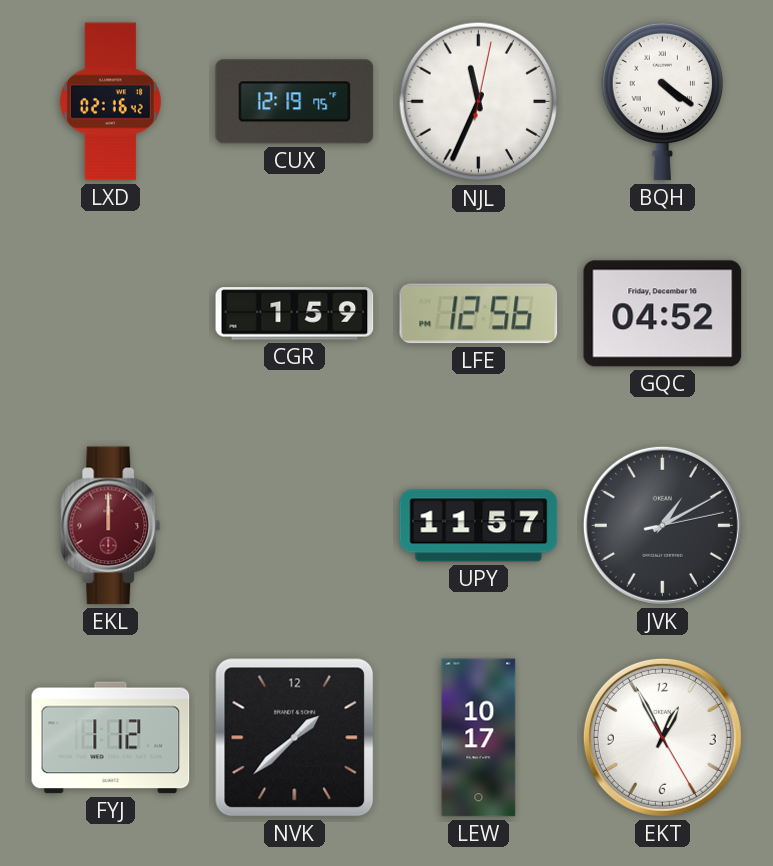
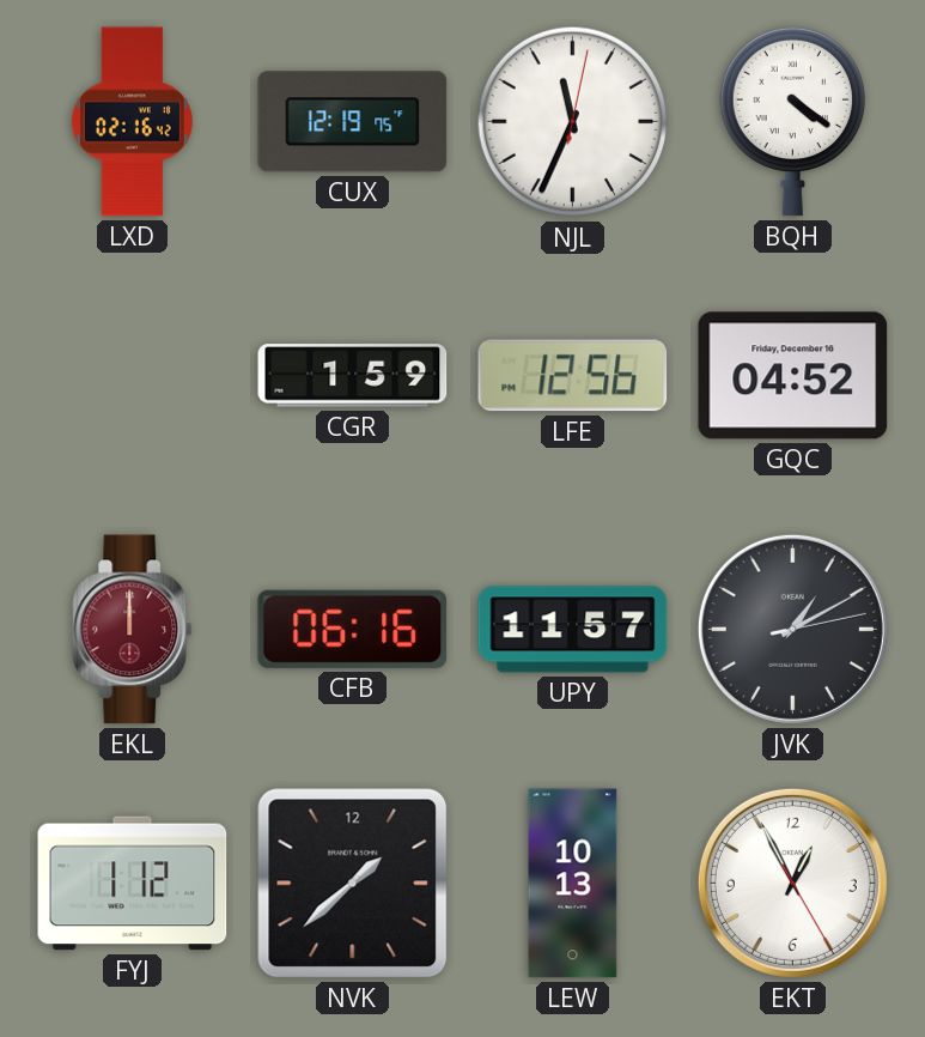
CFB: none -> 06:16 (353, 629)
LEW: 10:17 -> 10:13 (573, 884)
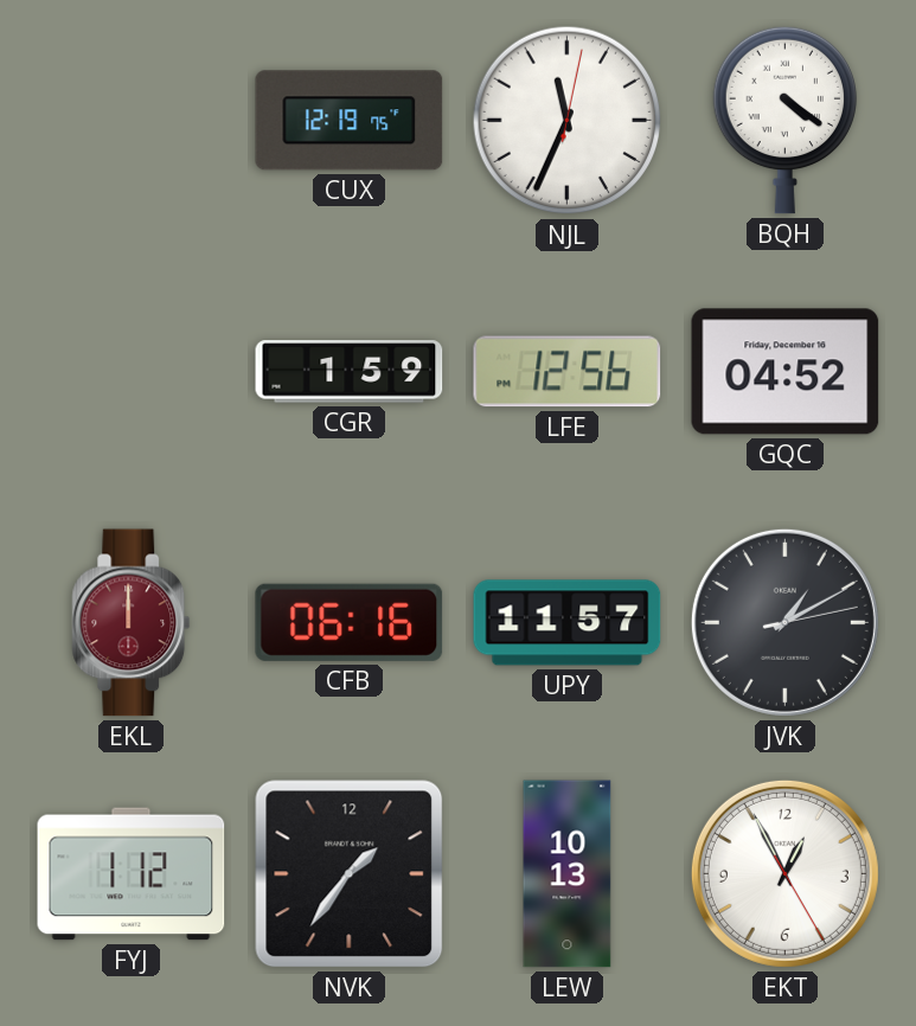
LXD: 02:16 -> none (132, 122)
NVK: 1:38 -> 1:36 (350, 874)
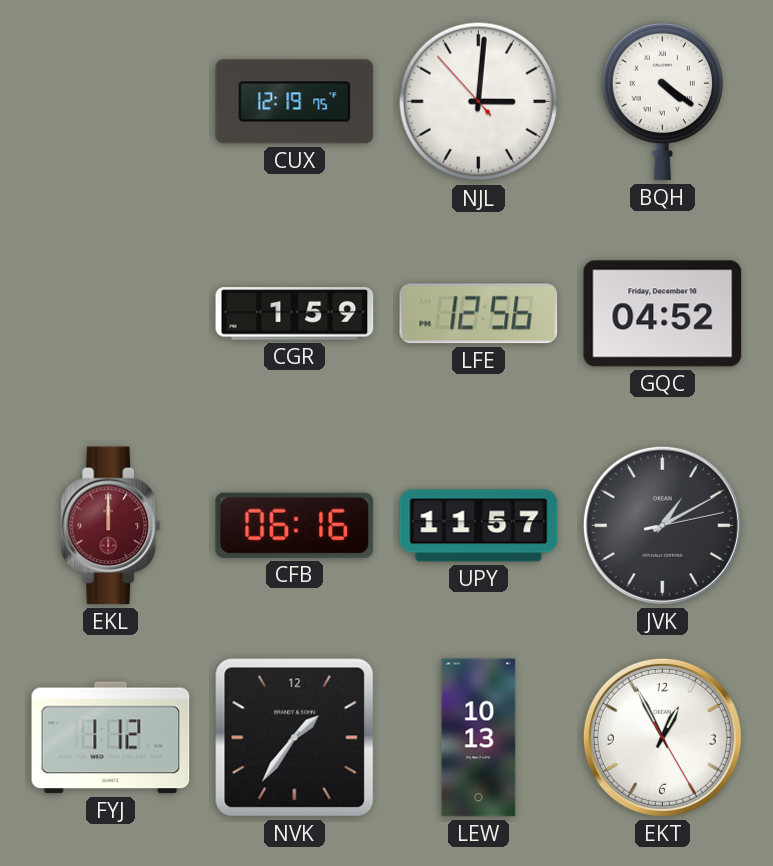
NJL: 11:34 -> 3:00 (479, 102)
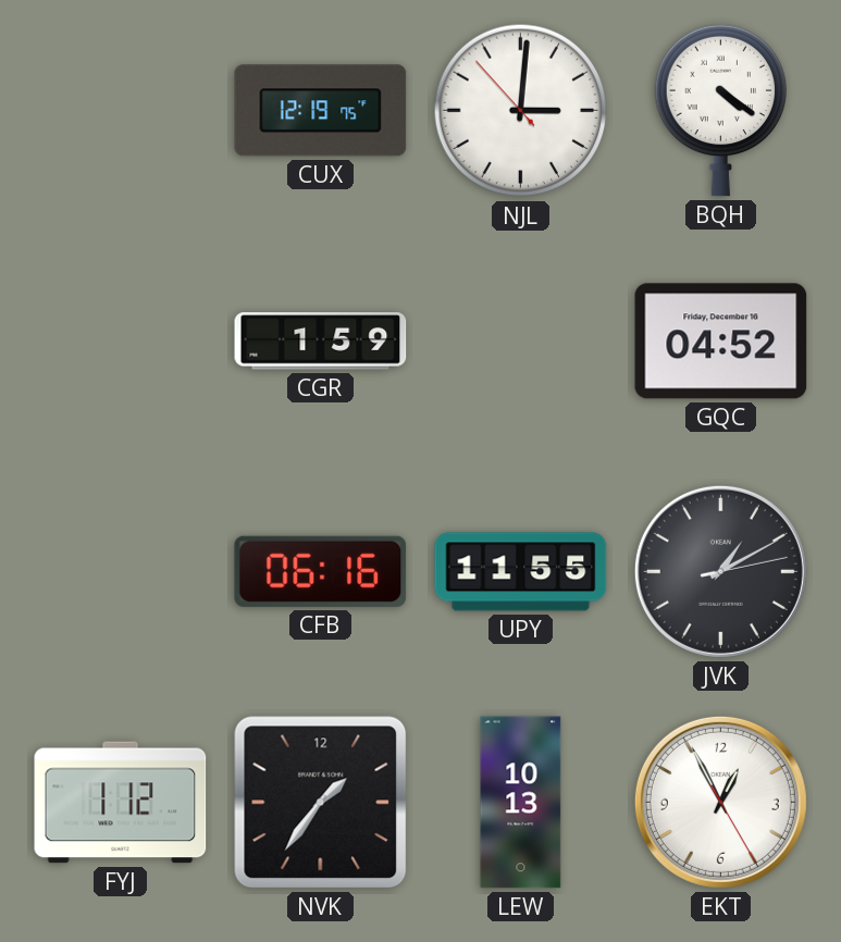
LFE: 12:56 -> none (479, 314)
EKL: 12:00 -> none (111, 526)
UPY: 11:57 -> 11:55 (521, 572)
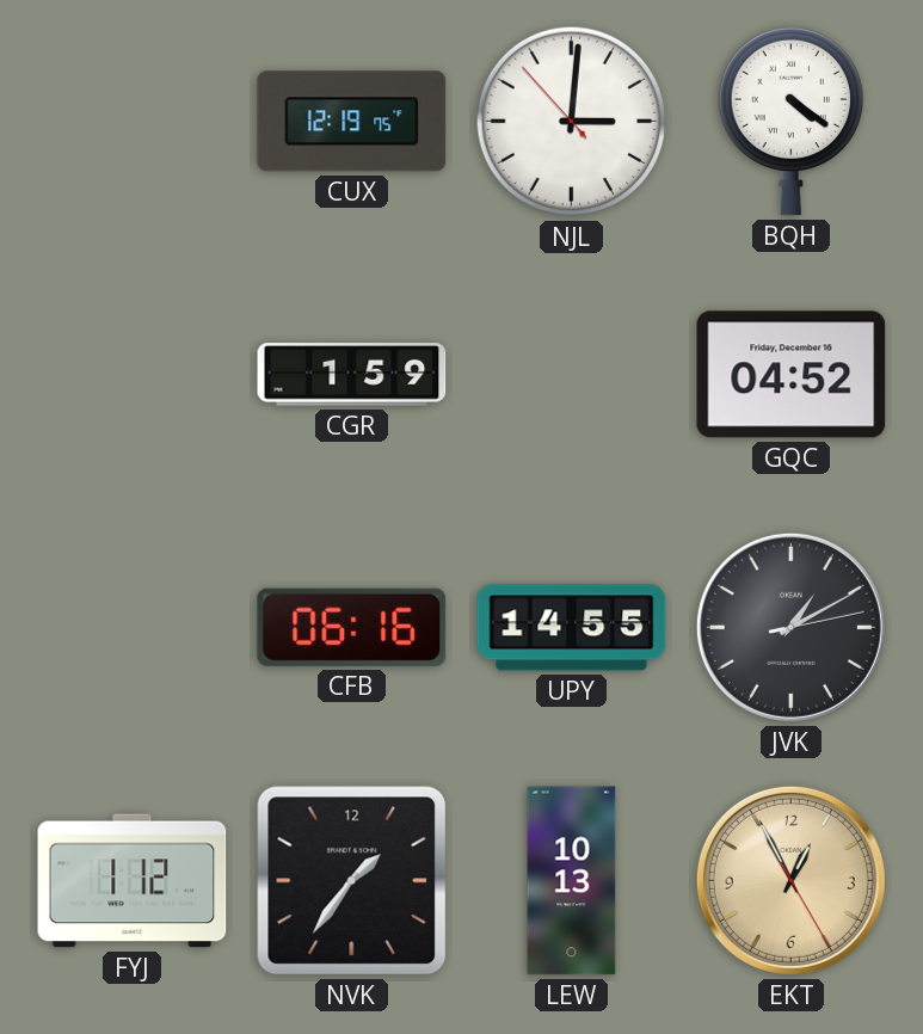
UPY: 11:55 -> 14:55 (572, 628)
EKT dial: white -> champagne (790, 880)
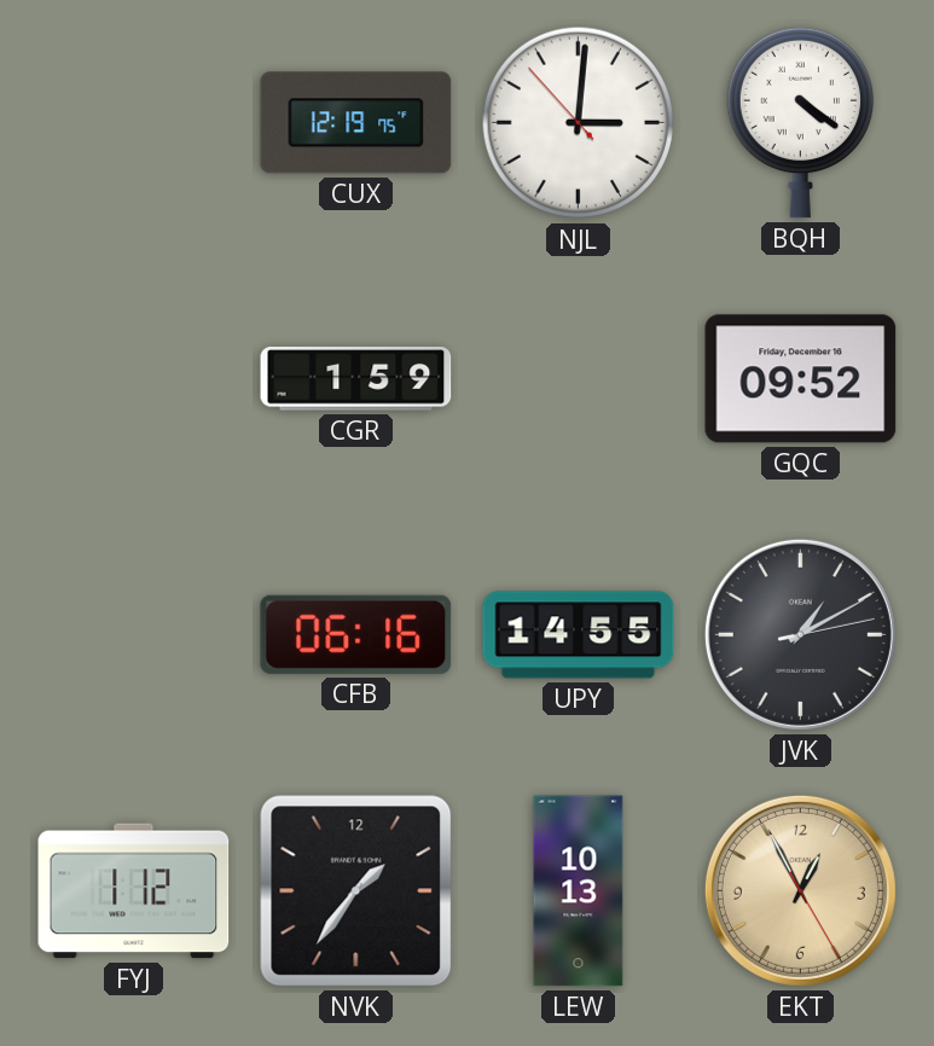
GQC: 04:52 -> 09:52 (801, 379)
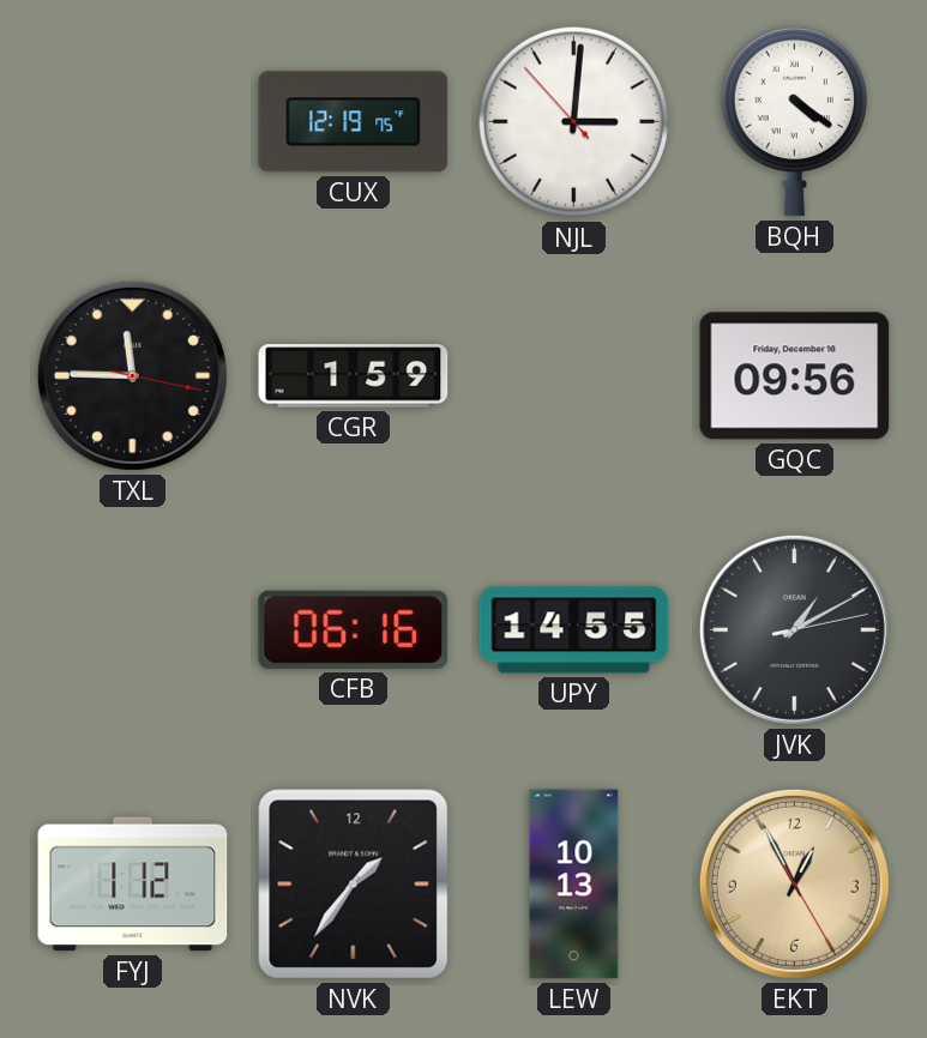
TXL: none -> 11:45 (132, 375)
GQC: 09:52 -> 09:56 (795, 376)
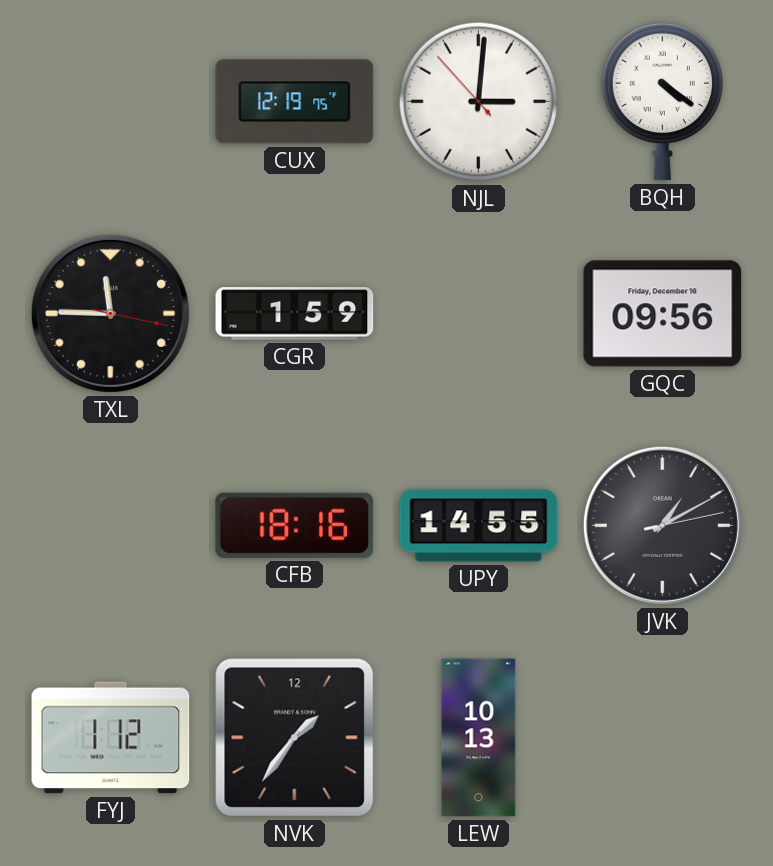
CFB: 06:16 -> 18:16 (295, 525)
EKT: 12:55 -> none (794, 883)
